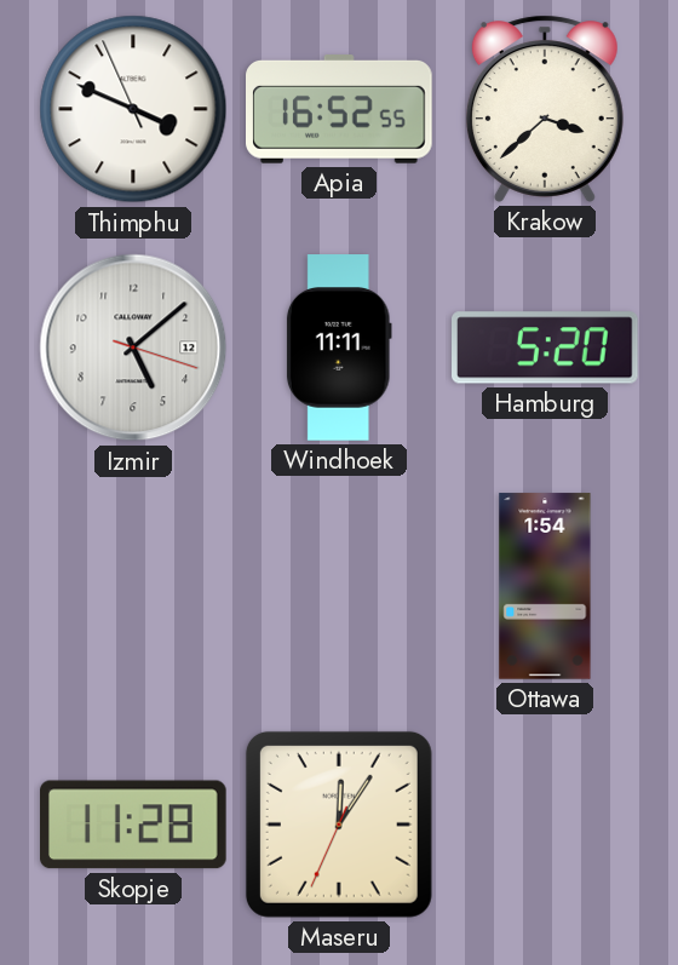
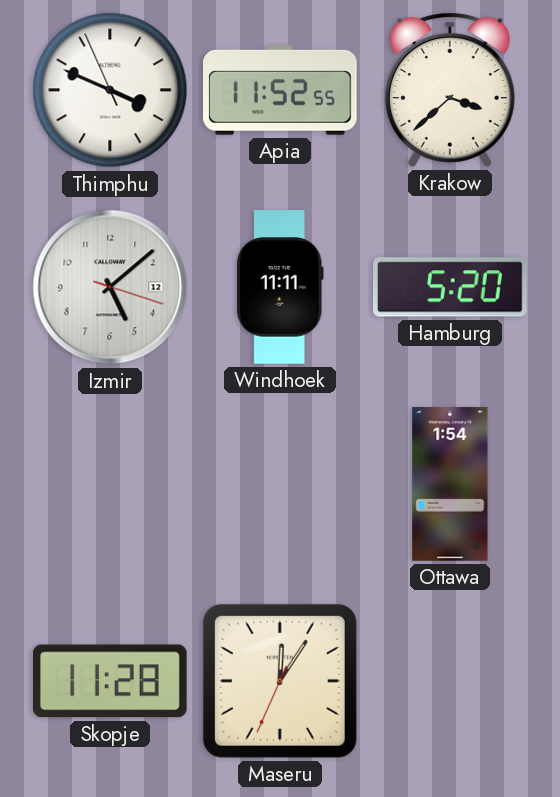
Apia: 16:52 -> 11:52 (281, 91)
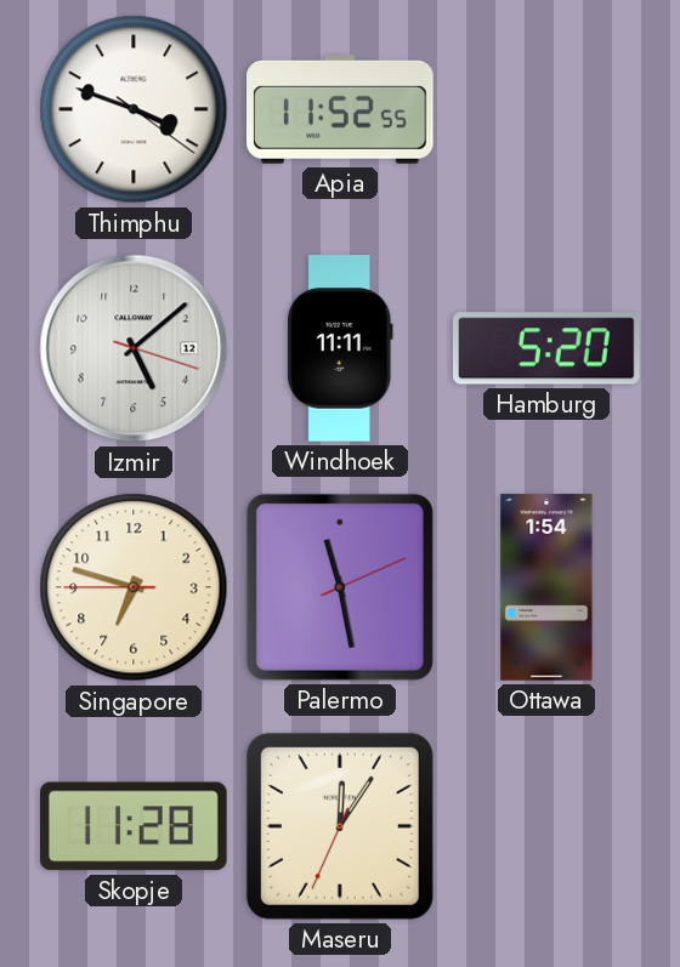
Thimphu: 3:48:56 -> 3:48:21 (134, 109)
Krakow: 3:38 -> none (450, 90)
Singapore: none -> 6:47 (134, 587)
Palermo: none -> 11:28 (340, 587)
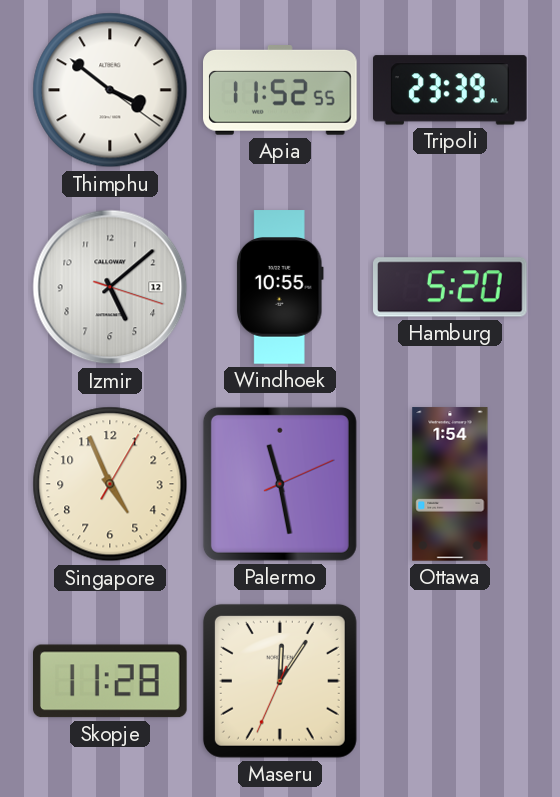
Thimphu: 3:48 -> 3:51 (110, 90)
Tripoli: none -> 23:39 (451, 90)
Windhoek: 11:11 -> 10:55 (280, 287)
Singapore: 6:47 -> 4:56 (110, 484)
